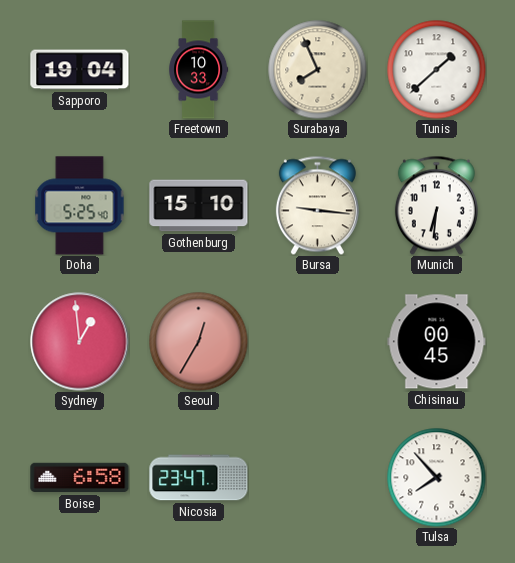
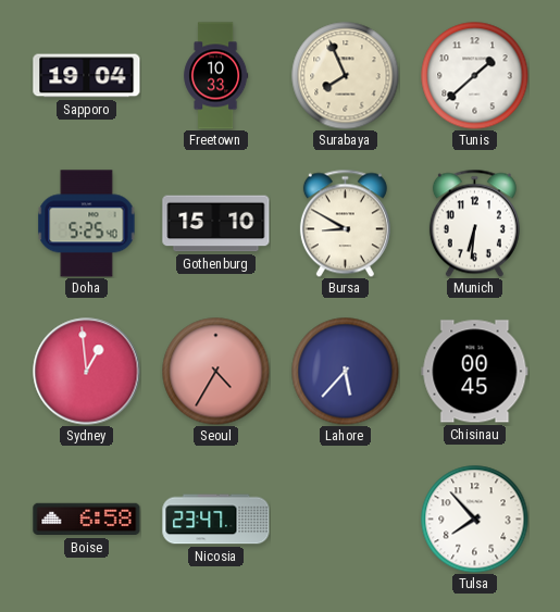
Bursa: 9:16 -> 8:50 (345, 223)
Seoul: 12:35 -> 4:35 (216, 372)
Lahore: none -> 5:37 (346, 372)
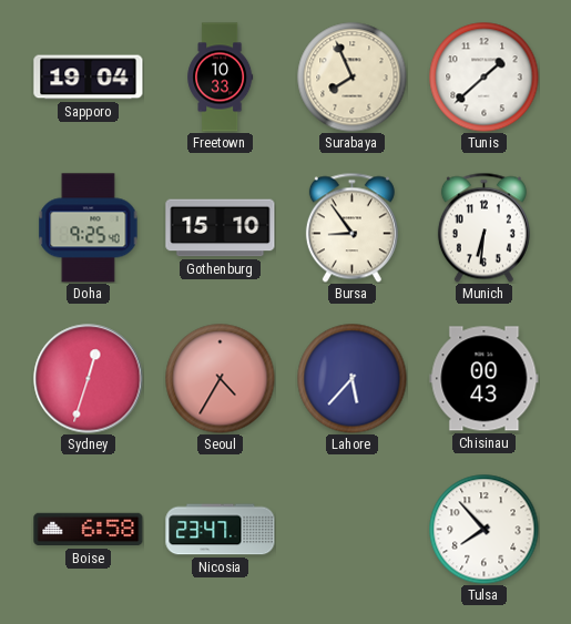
Doha: 5:25 -> 9:25 (89, 228)
Bursa: 8:50 -> 8:54 (351, 227)
Sydney: 12:59 -> 12:33 (89, 379)
Chisinau: 00:45 -> 00:43 (485, 379)
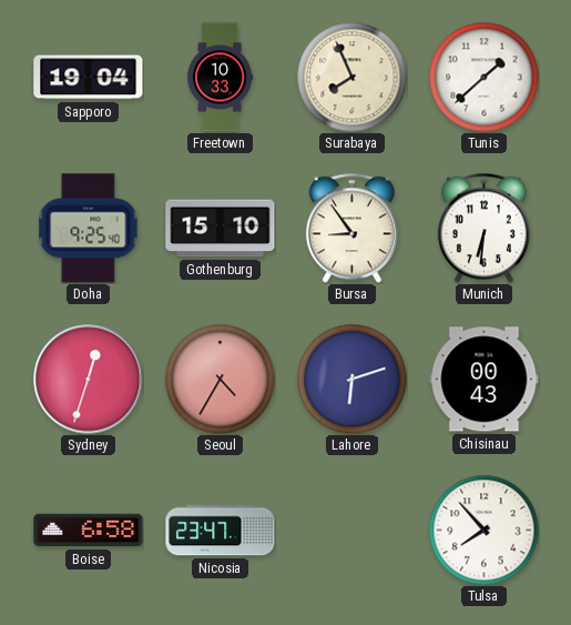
Lahore: 5:37 -> 6:12 (353, 380)
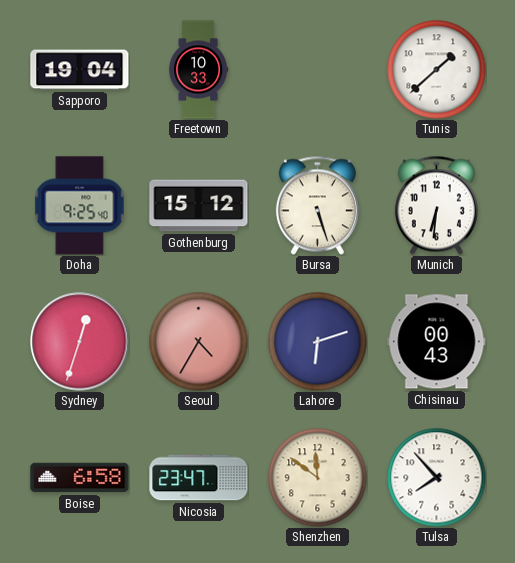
Surabaya: 7:56 -> none (353, 78)
Gothenburg: 15:10 -> 15:12 (199, 206)
Bursa: 8:54 -> 5:27 (317, 205)
Shenzhen: none -> 11:51 (318, 478)
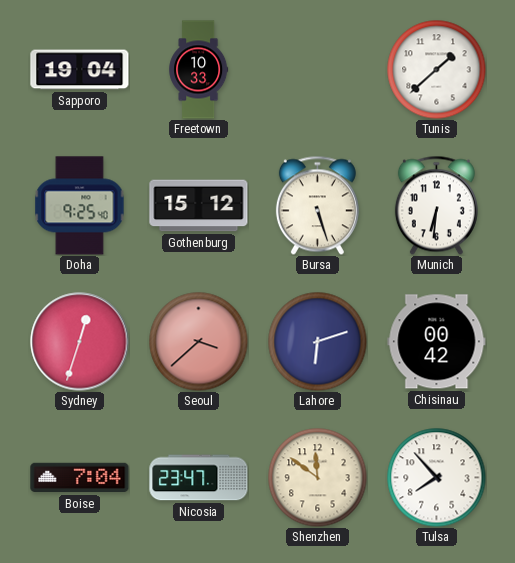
Seoul: 4:35 -> 3:38 (199, 342)
Chisinau: 00:43 -> 00:42 (437, 342)
Boise: 6:58 -> 7:04 (80, 478)
